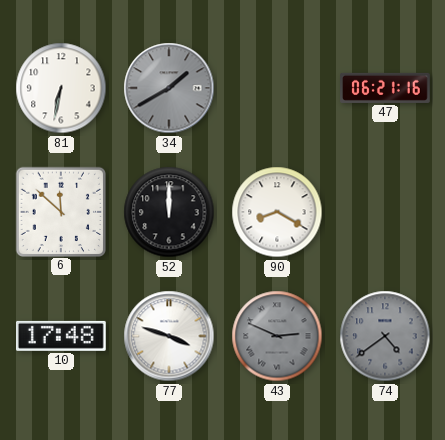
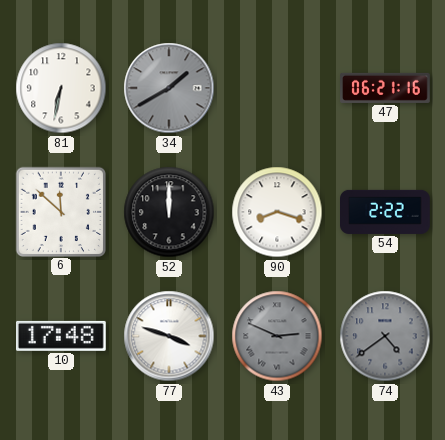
90: 8:20 -> 8:18 (277, 212)
54: none -> 2:22 (386, 212)
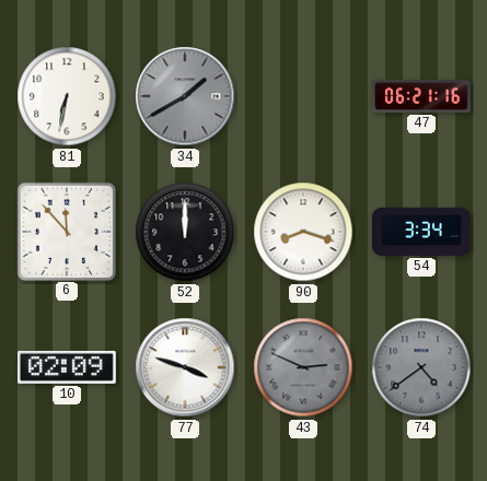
6: 11:52 -> 11:53 (66, 231)
54: 2:22 -> 3:34 (422, 232)
10: 17:48 -> 02:09 (68, 367)
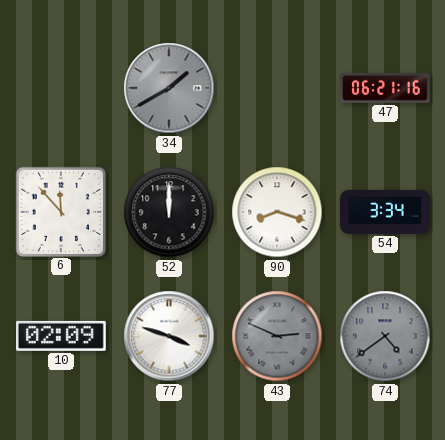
81: 6:32 -> none (67, 96)
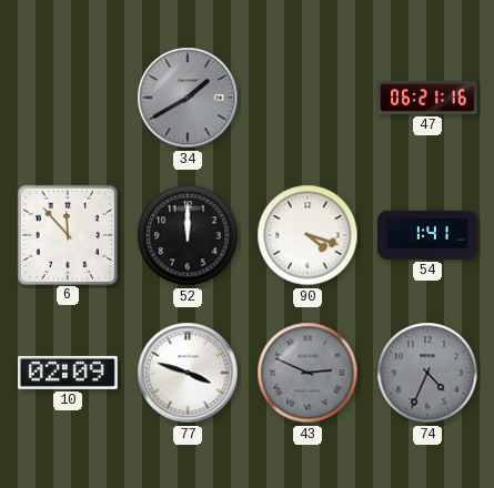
90: 8:18 -> 4:18 (308, 235)
54: 3:34 -> 1:41 (429, 235)
74: 4:39 -> 4:34 (427, 373)
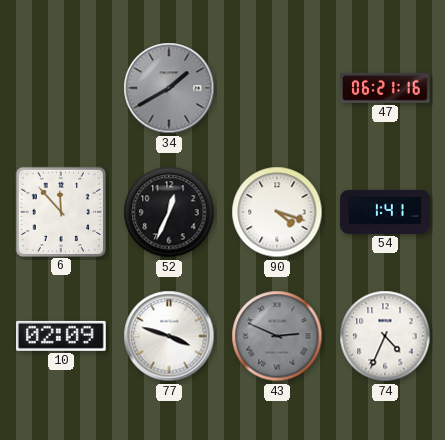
52: 12:00 -> 12:34 (169, 212)
74 dial: grey -> white (385, 336)
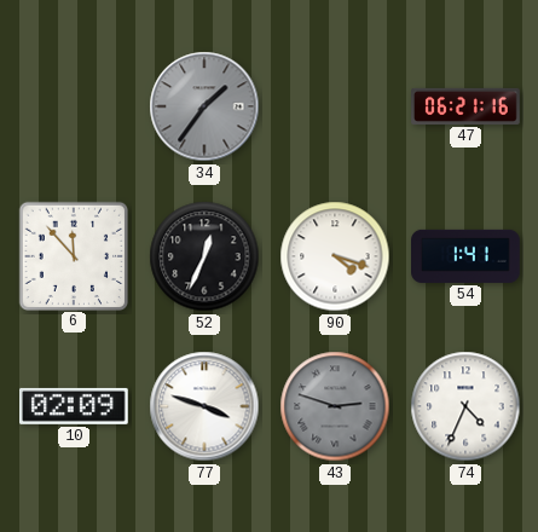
34: 1:40 -> 1:36 (204, 106)
43: 2:49 -> 2:48 (335, 406)
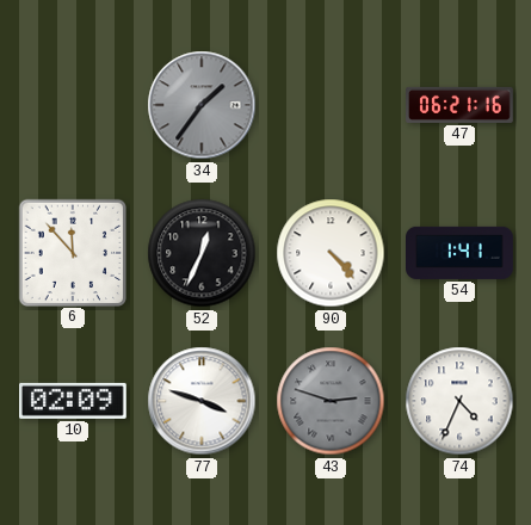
90: 4:18 -> 4:23 (331, 253)
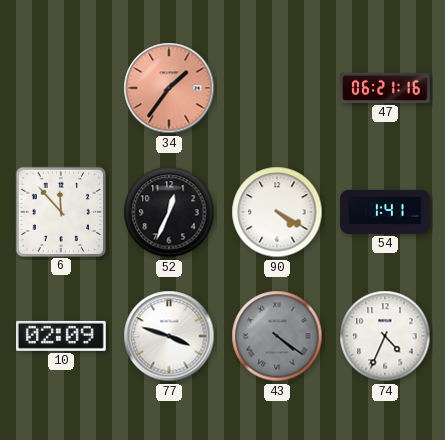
34 dial: grey -> salmon (169, 88)
90: 4:23 -> 4:20 (277, 212)
43: 2:48 -> 4:21 (277, 336)
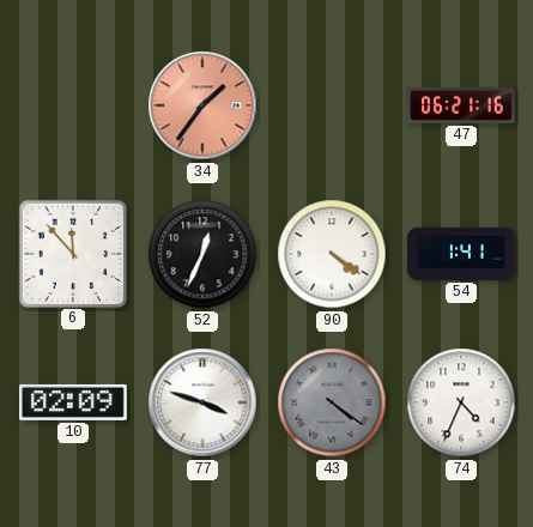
90: 4:20 -> 4:21 (332, 254)
